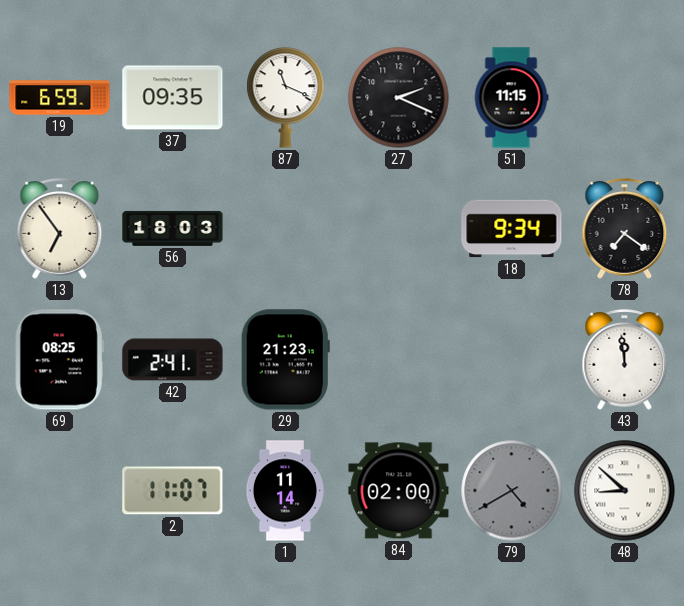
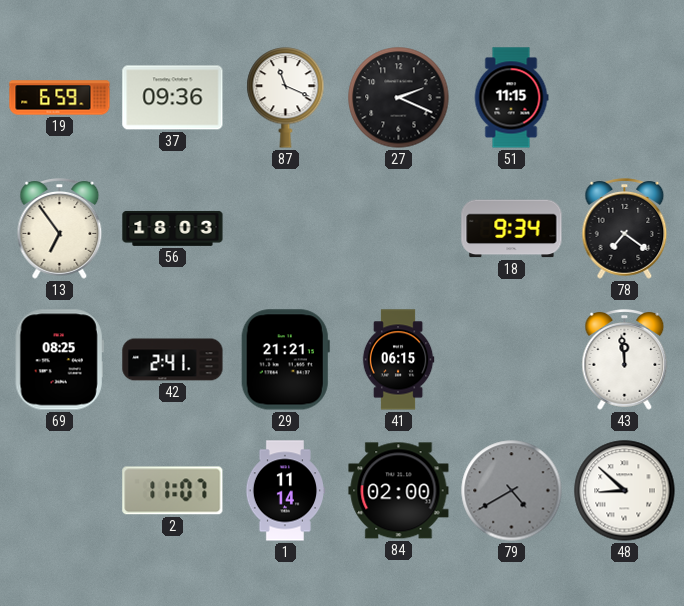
37: 09:35 -> 09:36 (173, 98)
29: 21:23 -> 21:21 (285, 360)
41: none -> 06:15 (398, 360)
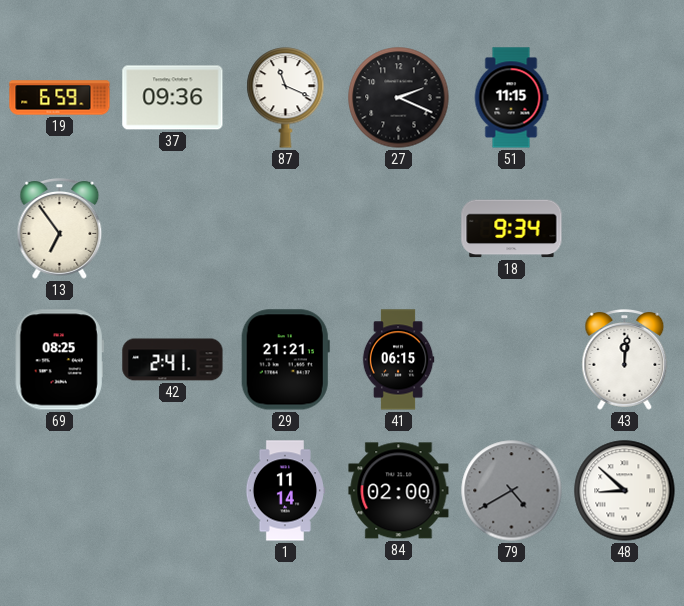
56: 18:03 -> none (173, 228)
78: 7:21 -> none (625, 229)
43: 11:59 -> 12:01 (625, 360)
2: 11:07 -> none (173, 491)
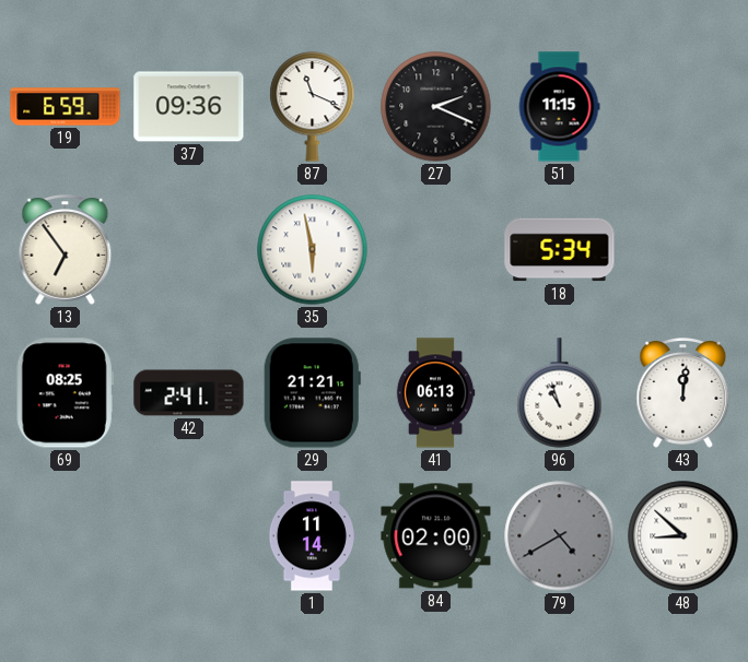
35: none -> 5:58 (313, 250)
18: 9:34 -> 5:34 (560, 250)
41: 06:15 -> 06:13 (435, 393)
96: none -> 10:57 (560, 393)
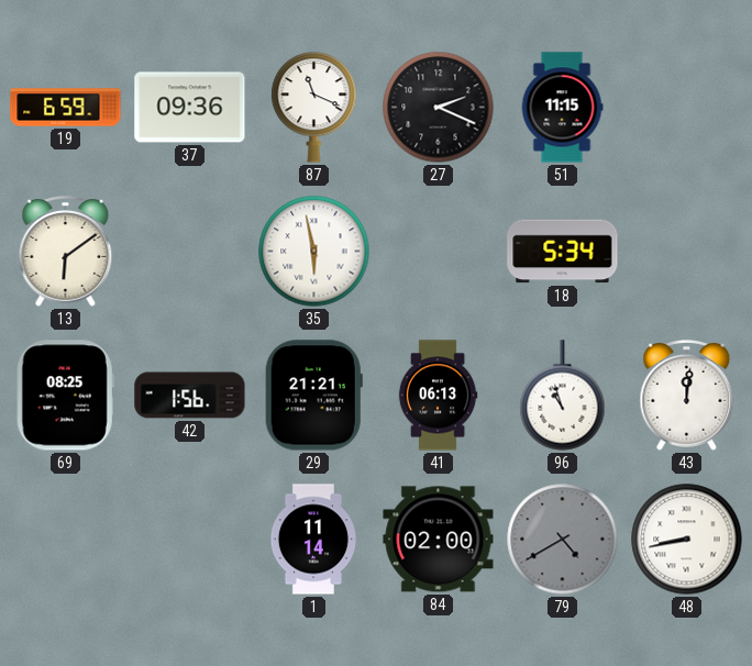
13: 6:54 -> 6:09 (66, 252)
42: 2:41 -> 1:56 (190, 396)
48: 8:52 -> 8:43 (687, 540)
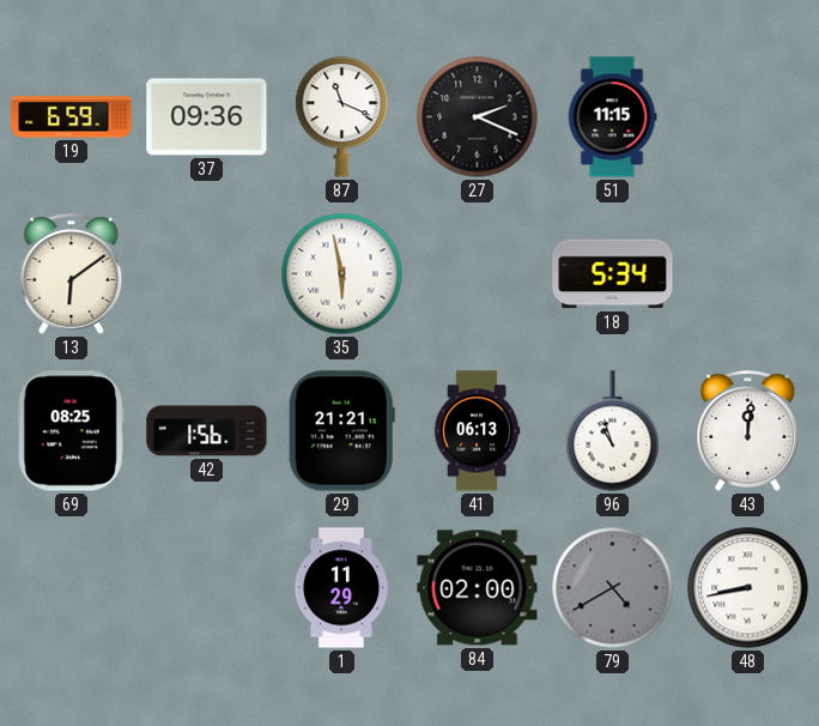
1: 11:14 -> 11:29 (340, 588)
